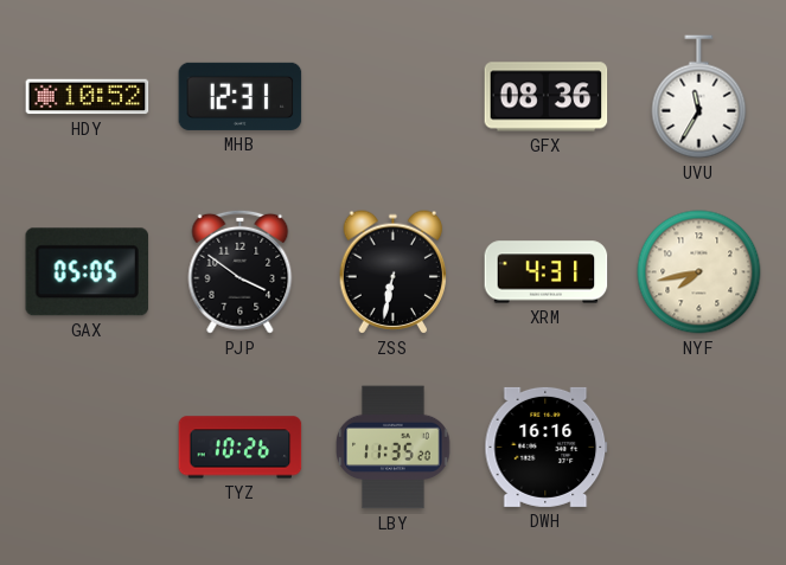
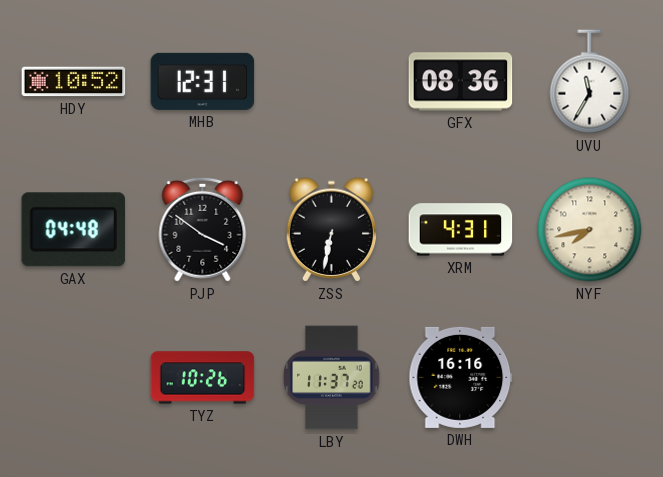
GAX: 05:05 -> 04:48 (73, 230)
LBY: 11:35 -> 11:37 (332, 378)
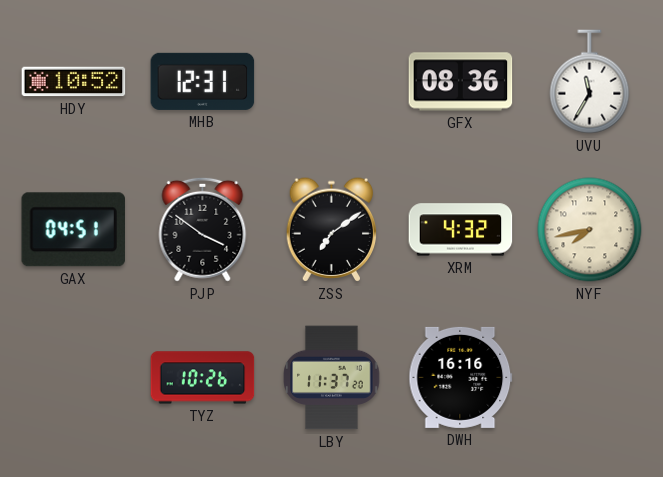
GAX: 04:48 -> 04:51 (73, 230)
ZSS: 6:32 -> 7:09 (332, 230)
XRM: 4:31 -> 4:32 (461, 230)
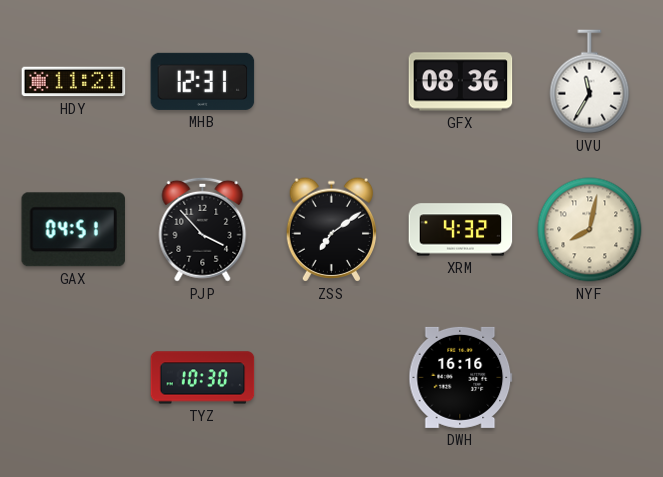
HDY: 10:52 -> 11:21 (74, 82)
PJP: 3:51 -> 3:53 (203, 229)
NYF: 7:43 -> 8:02 (590, 230)
TYZ: 10:26 -> 10:30 (203, 378)
LBY: 11:37 -> none (332, 378)
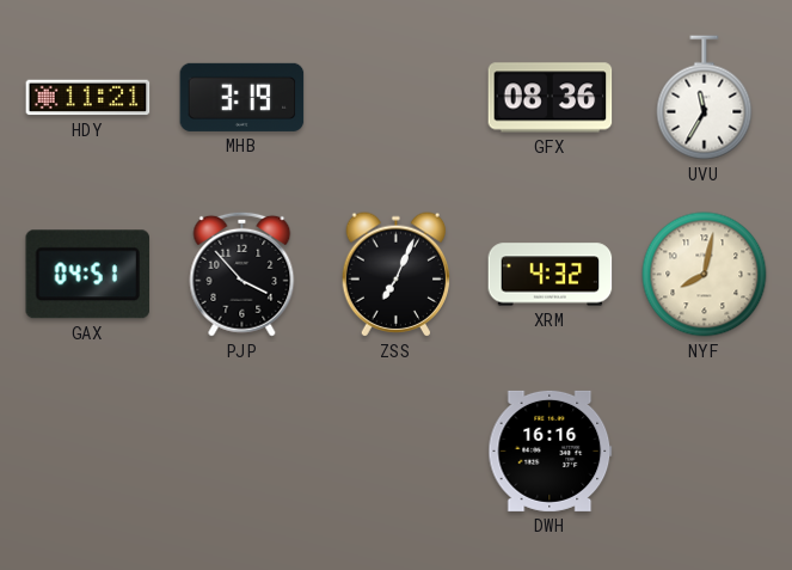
MHB: 12:31 -> 3:19 (242, 97)
ZSS: 7:09 -> 7:04 (397, 275)
TYZ: 10:30 -> none (203, 378)
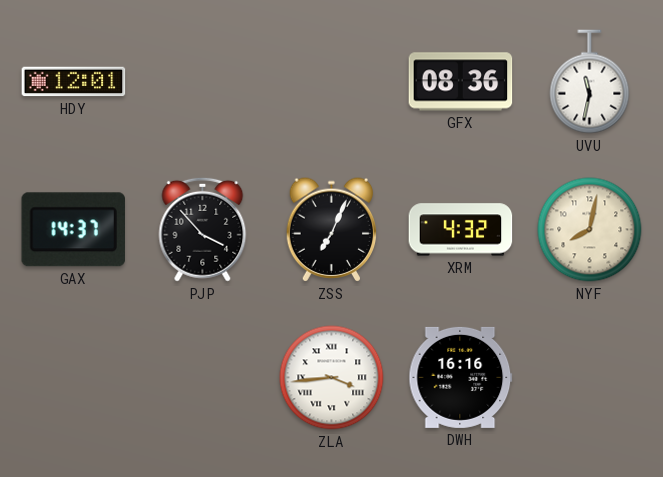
HDY: 11:21 -> 12:01 (74, 82)
MHB: 3:19 -> none (242, 97)
UVU: 11:35 -> 11:32 (590, 82)
GAX: 04:51 -> 14:37 (73, 230)
ZLA: none -> 3:44 (332, 378)
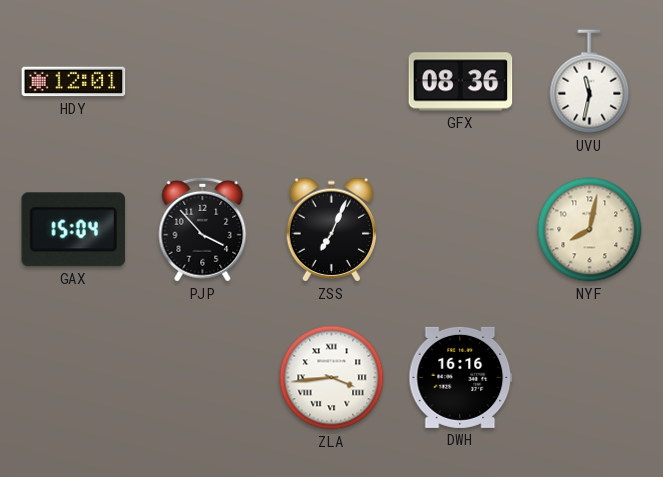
GAX: 14:37 -> 15:04 (73, 230)
XRM: 4:32 -> none (461, 230)
